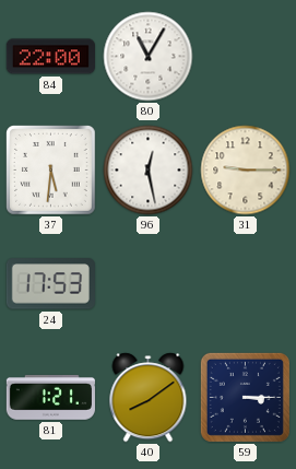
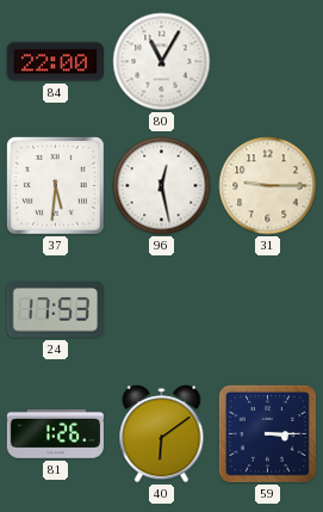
81: 1:21 -> 1:26 (55, 434)
40: 8:09 -> 6:09 (162, 434)
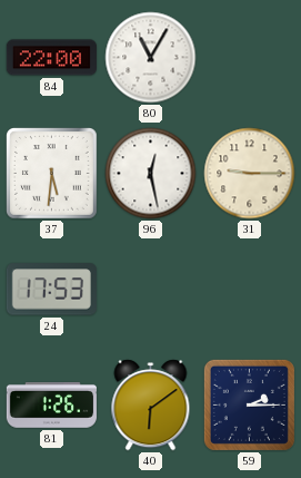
59: 3:15 -> 2:15 (249, 404)
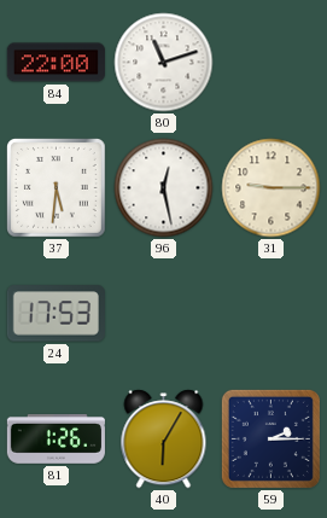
80: 11:05 -> 11:12 (164, 63)
40: 6:09 -> 6:05 (164, 440)
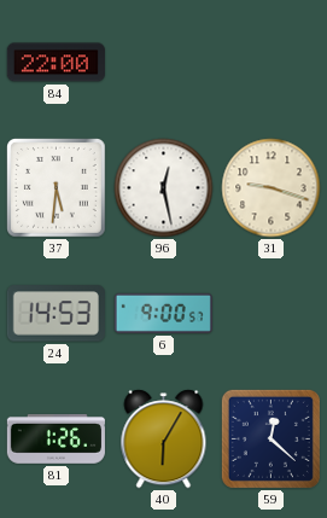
80: 11:12 -> none (164, 63)
31: 9:15 -> 9:18 (271, 188)
24: 17:53 -> 14:53 (56, 314)
6: none -> 9:00 (163, 313)
59: 2:15 -> 12:22 (270, 438)
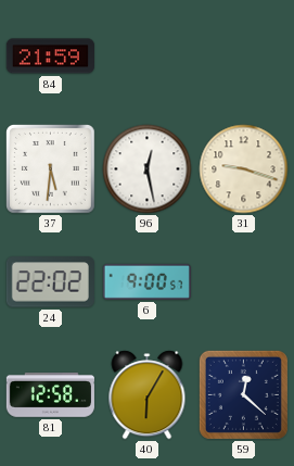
84: 22:00 -> 21:59 (50, 56)
24: 14:53 -> 22:02 (50, 282)
81: 1:26 -> 12:58 (50, 395)
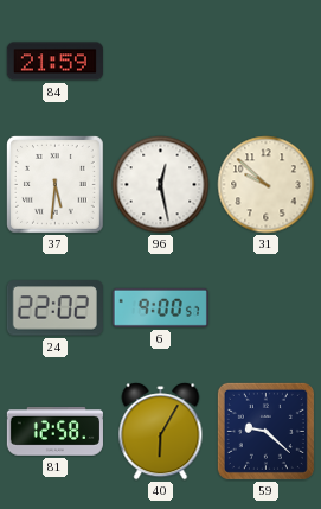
31: 9:18 -> 9:52 (267, 185)
59: 12:22 -> 9:22 (265, 431)
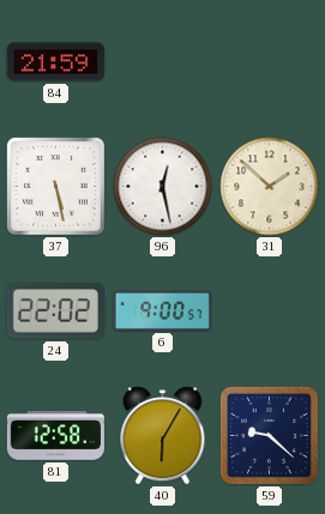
37: 5:31 -> 5:28 (56, 187)
31: 9:52 -> 1:52 (270, 187)
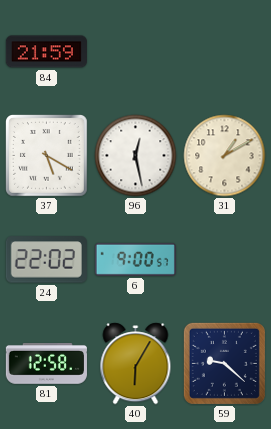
37: 5:28 -> 5:20 (47, 156)
31: 1:52 -> 1:10 (225, 156)
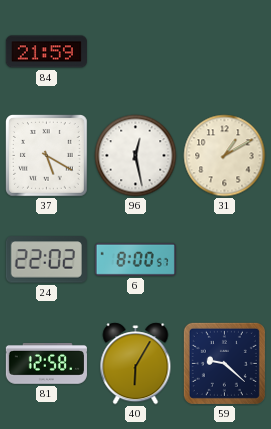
6: 9:00 -> 8:00 (135, 259)
